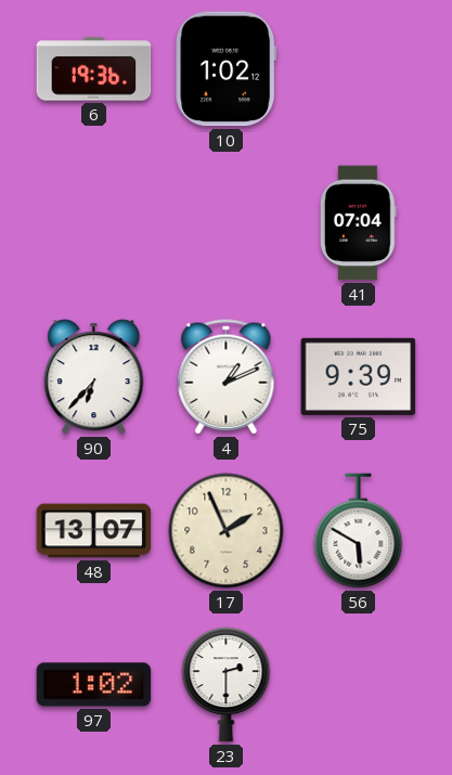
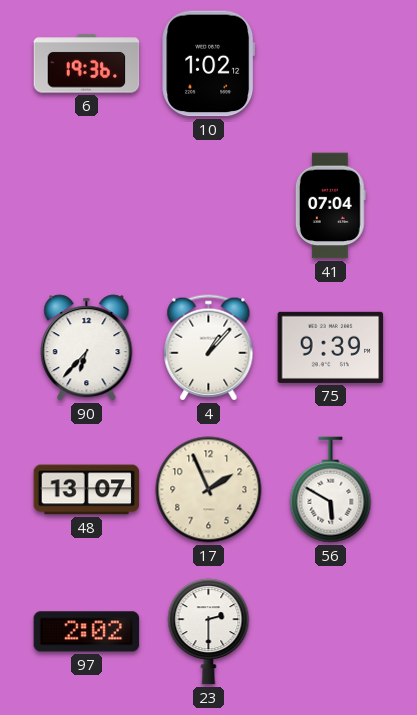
4: 1:11 -> 1:07 (209, 348)
97: 1:02 -> 2:02 (87, 632)
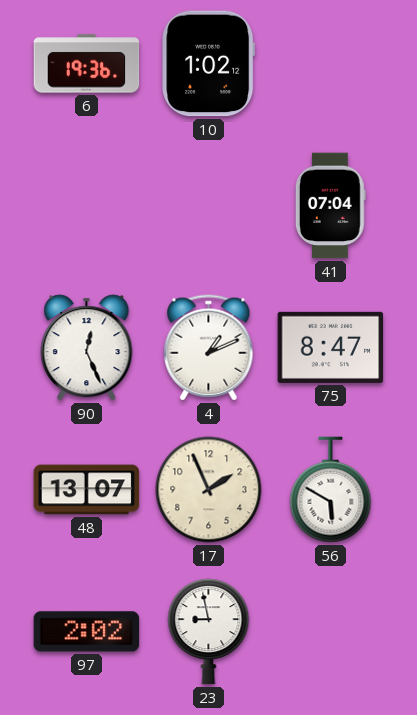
90: 6:37 -> 12:26 (87, 348)
4: 1:07 -> 1:11 (209, 348)
75: 9:39 -> 8:47 (331, 347)
23: 2:30 -> 8:58 (209, 632)
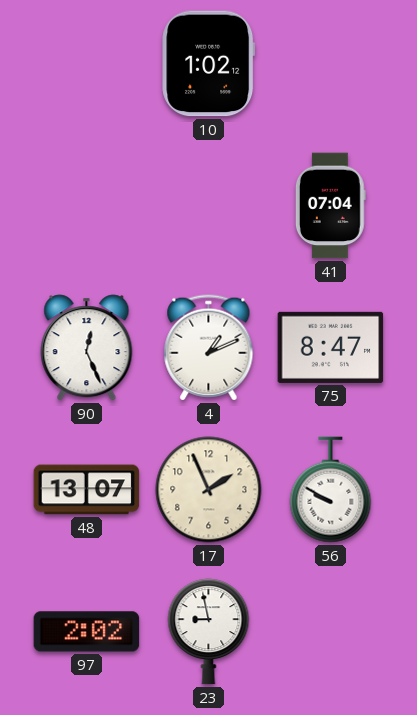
6: 19:36 -> none (87, 64)
56: 5:50 -> 9:50 (331, 490)
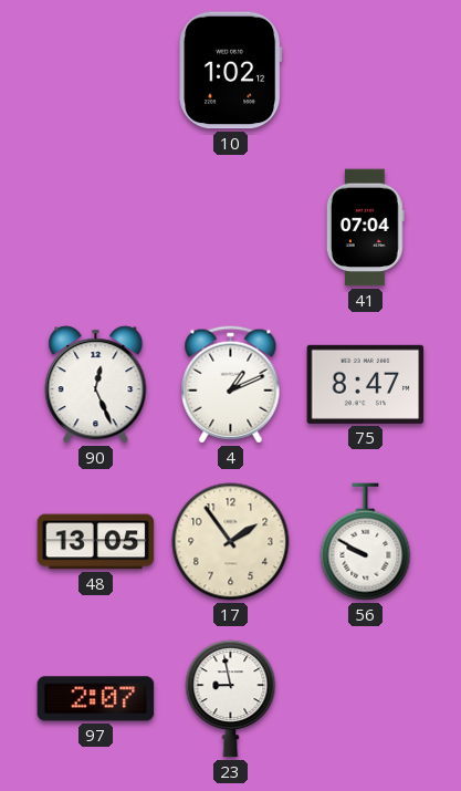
48: 13:07 -> 13:05 (96, 542)
17: 1:56 -> 1:54 (231, 542)
97: 2:02 -> 2:07 (96, 699)
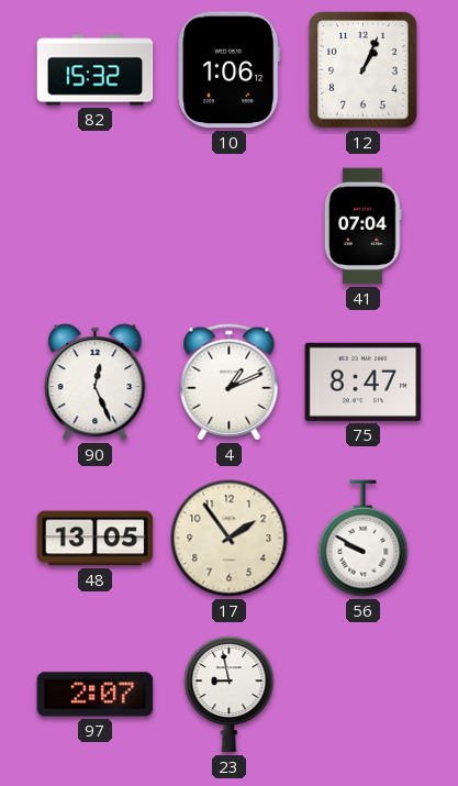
82: none -> 15:32 (96, 70)
10: 1:02 -> 1:06 (230, 70)
12: none -> 1:04 (364, 70)
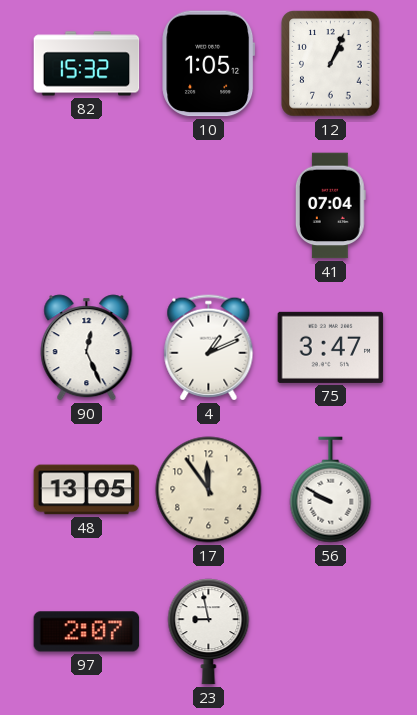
10: 1:06 -> 1:05 (209, 64)
75: 8:47 -> 3:47 (331, 347)
17: 1:54 -> 11:54 (209, 490)
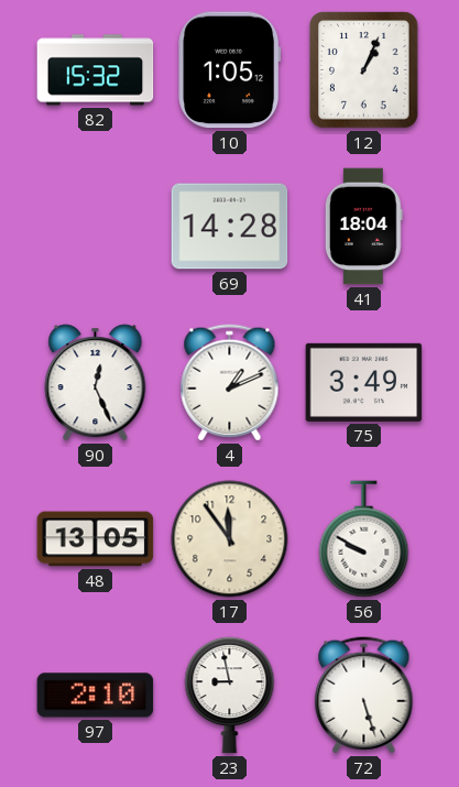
69: none -> 14:28 (230, 227)
41: 07:04 -> 18:04 (363, 227)
75: 3:47 -> 3:49 (364, 382)
97: 2:07 -> 2:10 (96, 696)
72: none -> 5:27 (364, 696)
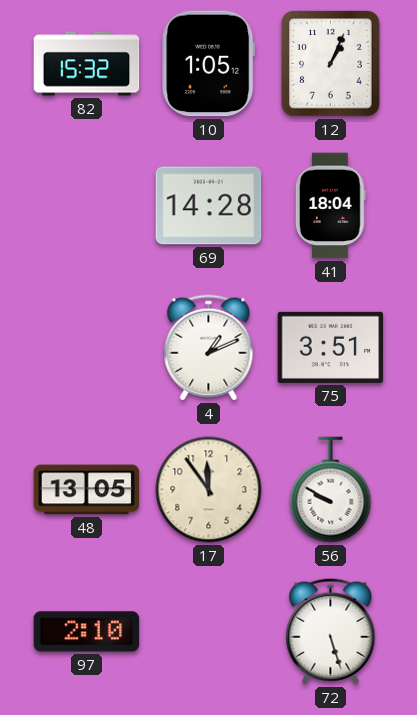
90: 12:26 -> none (96, 383)
75: 3:49 -> 3:51 (331, 347)
23: 8:58 -> none (230, 696)
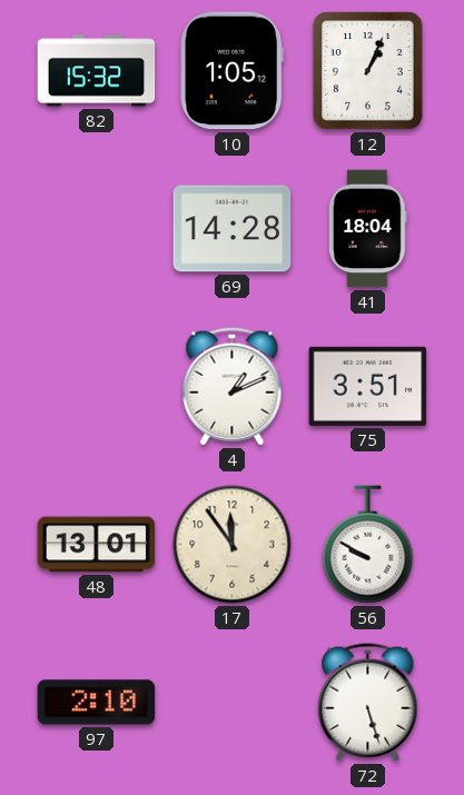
48: 13:05 -> 13:01 (97, 545)
